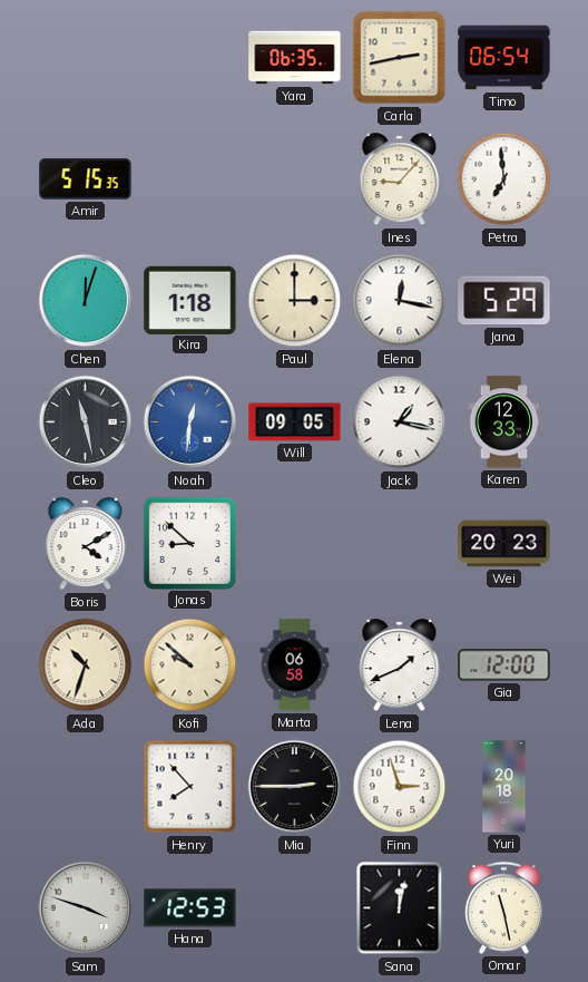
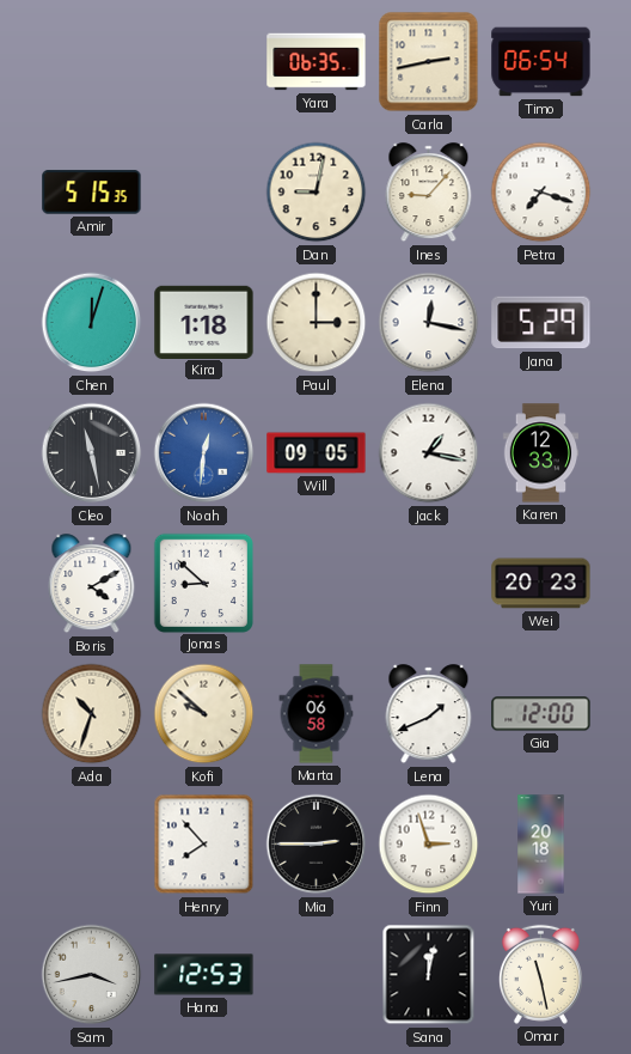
Dan: none -> 9:02 (317, 193)
Petra: 6:59 -> 7:18 (541, 193)
Sam: 3:48 -> 3:43 (92, 975)
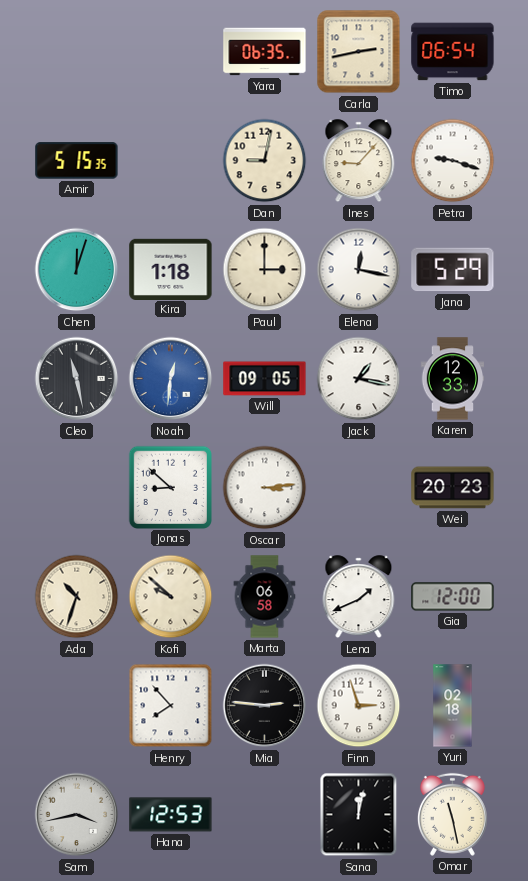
Petra: 7:18 -> 9:18 (453, 161)
Boris: 4:10 -> none (92, 584)
Oscar: none -> 3:14 (265, 488)
Mia: 2:45 -> 2:46 (265, 706)
Yuri: 20:18 -> 02:18 (453, 706)
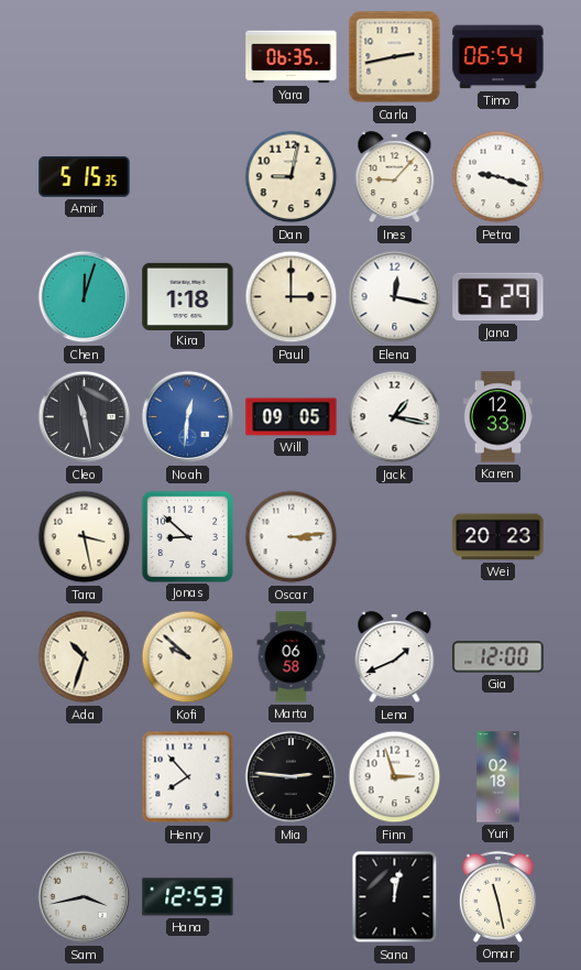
Tara: none -> 3:28 (85, 537)
